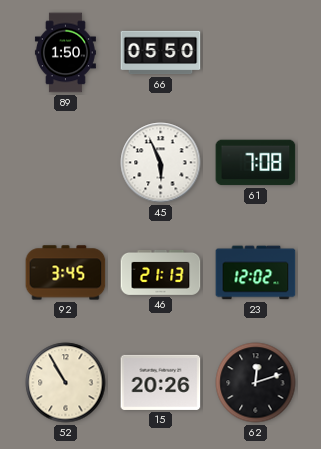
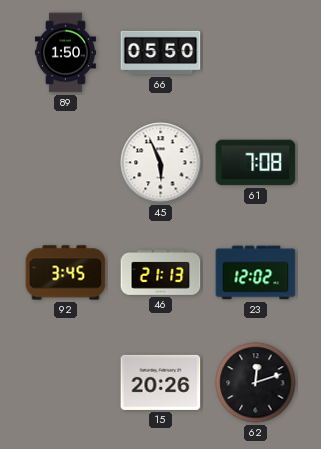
52: 10:55 -> none (66, 383)
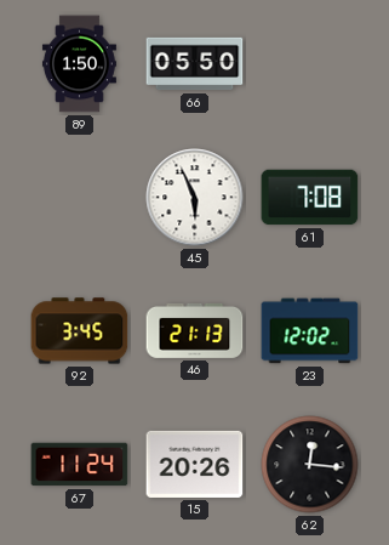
67: none -> 11:24 (80, 465)
62: 12:12 -> 12:16 (310, 465)
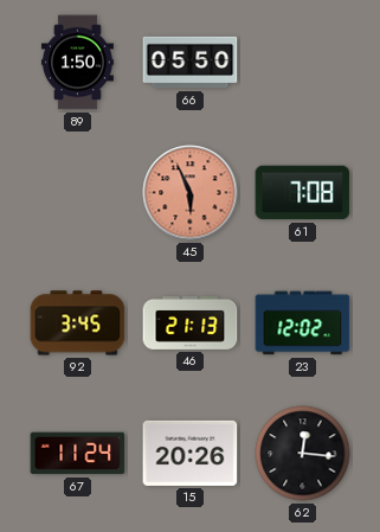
45 dial: white -> salmon (191, 193)
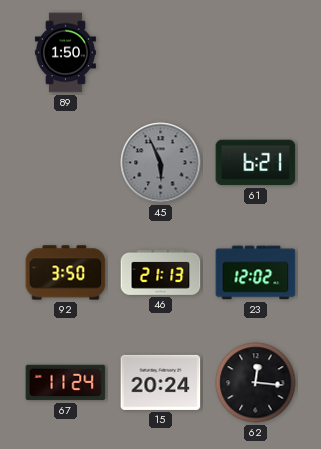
66: 05:50 -> none (191, 63)
45 dial: salmon -> grey (161, 163)
61: 7:08 -> 6:21 (256, 163)
92: 3:45 -> 3:50 (66, 273)
15: 20:26 -> 20:24 (161, 382)
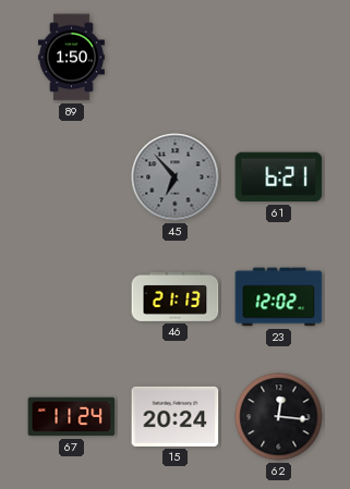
45: 5:56 -> 6:53 (176, 178)
92: 3:50 -> none (66, 273)
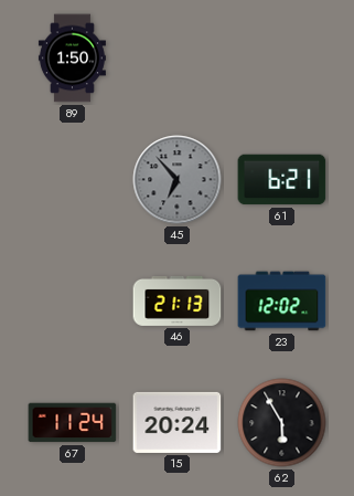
62: 12:16 -> 5:55 (282, 423)
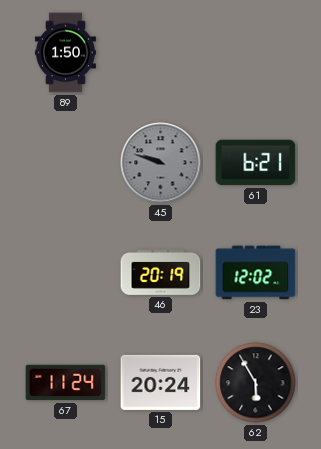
45: 6:53 -> 9:48 (161, 163)
46: 21:13 -> 20:19 (161, 272)
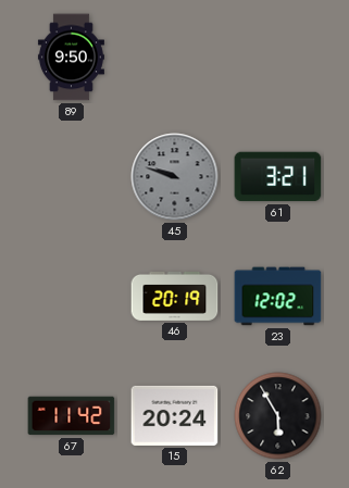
89: 1:50 -> 9:50 (71, 58)
61: 6:21 -> 3:21 (278, 177)
67: 11:24 -> 11:42 (72, 416)
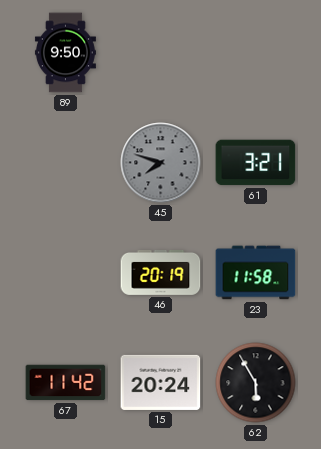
45: 9:48 -> 7:48 (161, 163)
23: 12:02 -> 11:58 (256, 273)
